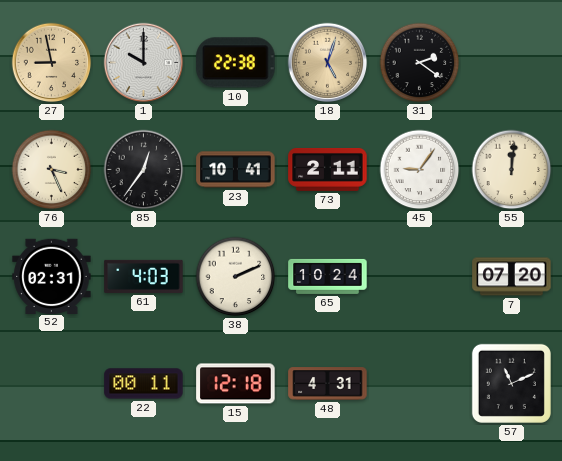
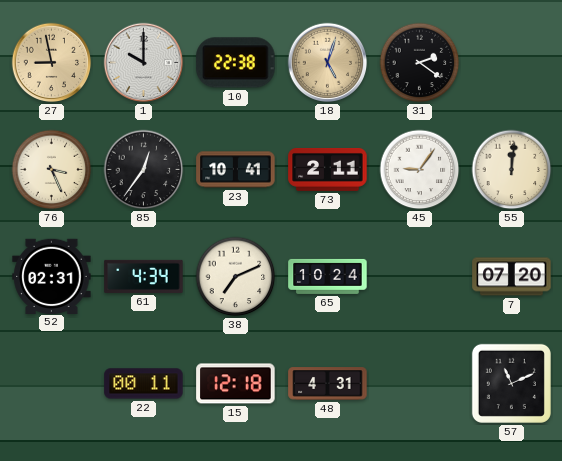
61: 4:03 -> 4:34 (144, 276)
38: 2:11 -> 7:11 (236, 277)
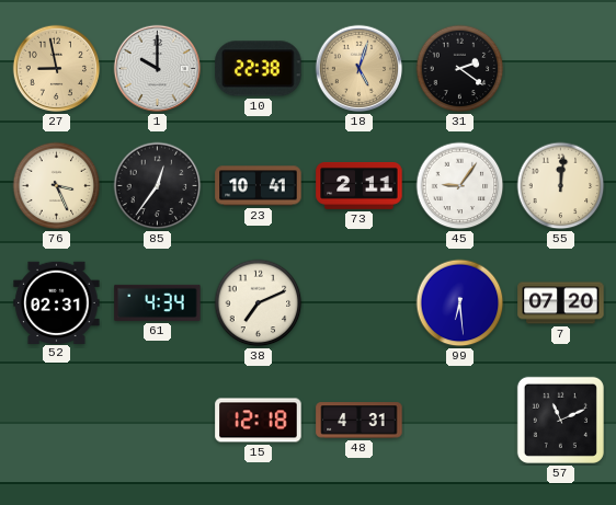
65: 10:24 -> none (328, 276)
99: none -> 6:29 (460, 303)
22: 00:11 -> none (144, 384)
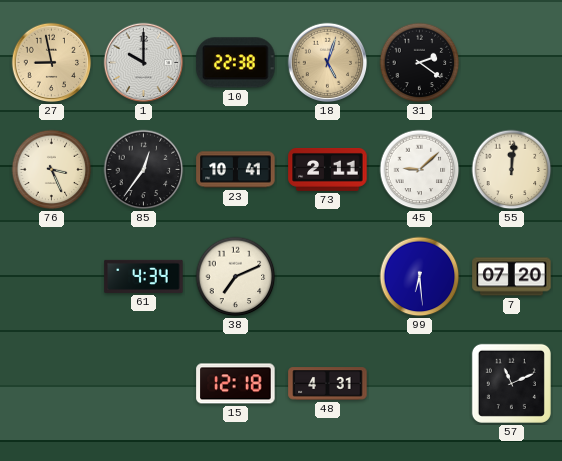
45: 9:06 -> 9:08 (420, 170)
52: 02:31 -> none (57, 302)
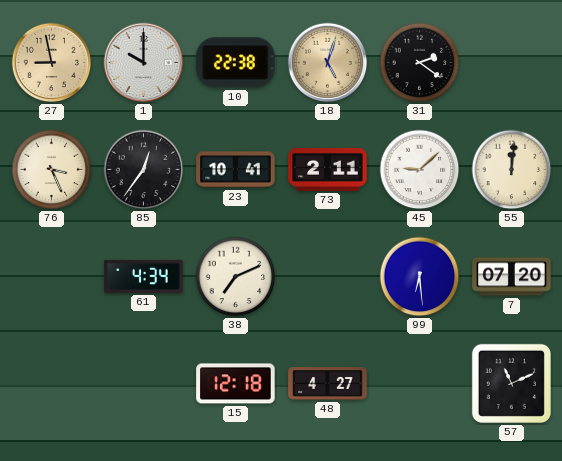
48: 4:31 -> 4:27 (328, 384)
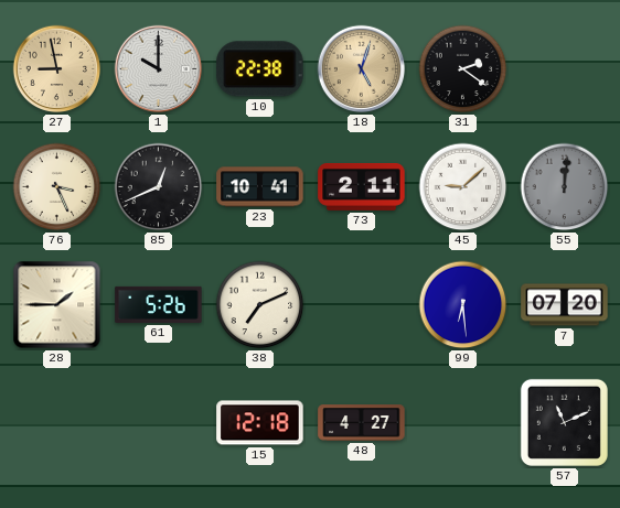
85: 12:36 -> 12:41 (159, 187)
55 dial: cream -> grey (565, 187)
28: none -> 1:45 (57, 305)
61: 4:34 -> 5:26 (159, 304)
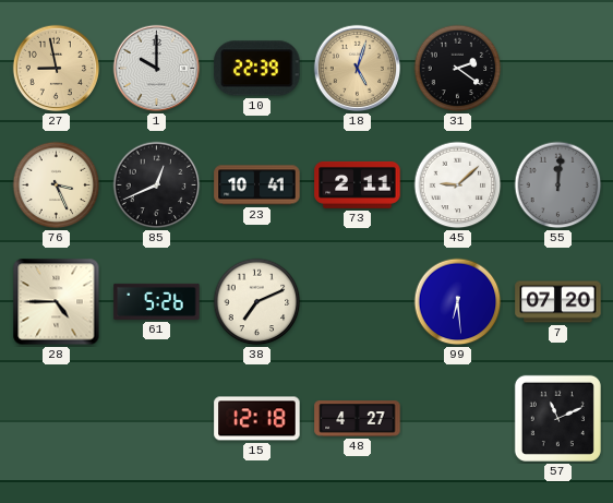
10: 22:38 -> 22:39 (257, 69)
28: 1:45 -> 4:45 (57, 302)
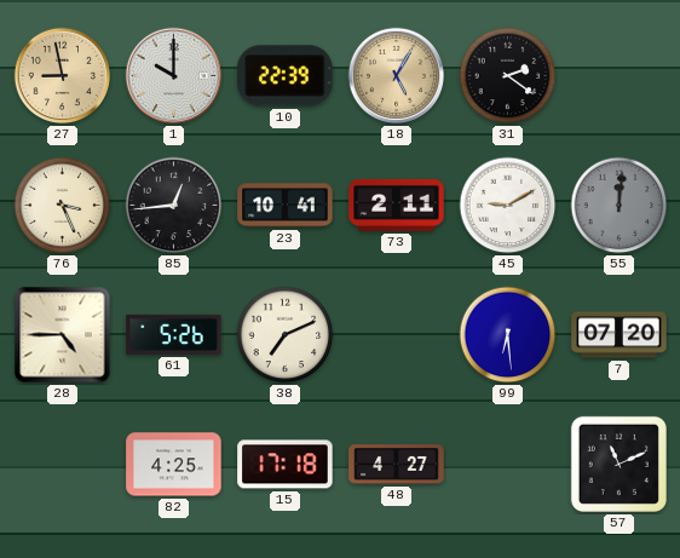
18: 5:03 -> 5:05 (397, 76)
85: 12:41 -> 12:44 (174, 206)
45: 9:08 -> 9:10 (508, 206)
82: none -> 4:25 (174, 465)
15: 12:18 -> 17:18 (286, 465)
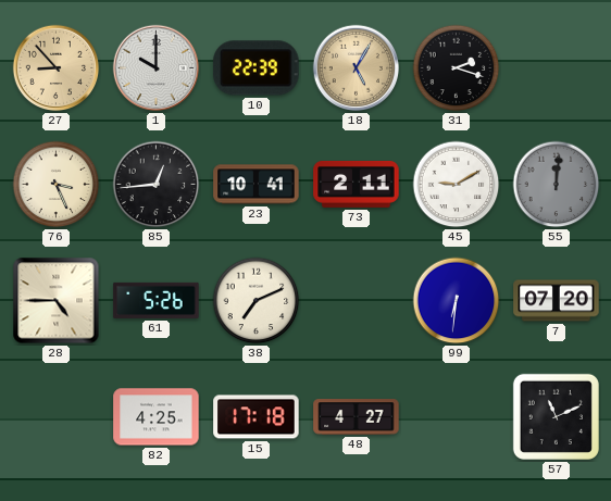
27: 8:58 -> 8:53 (57, 68)
31: 2:21 -> 2:18 (457, 68)
99: 6:29 -> 6:31 (457, 301)
